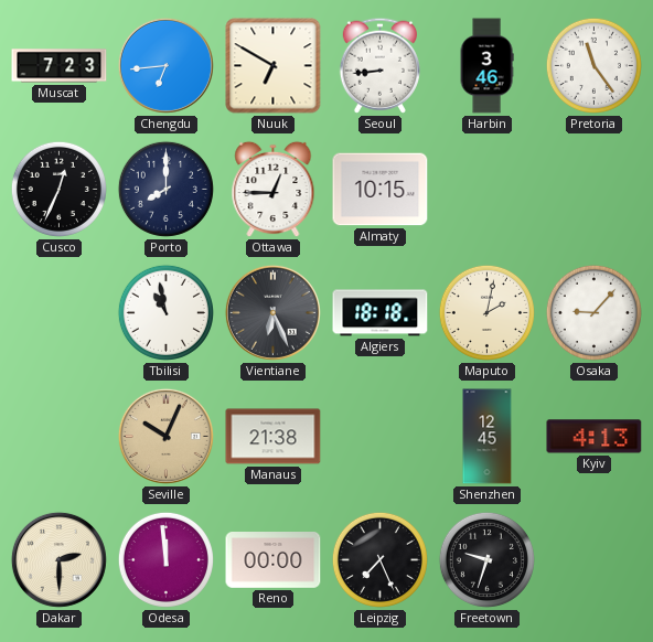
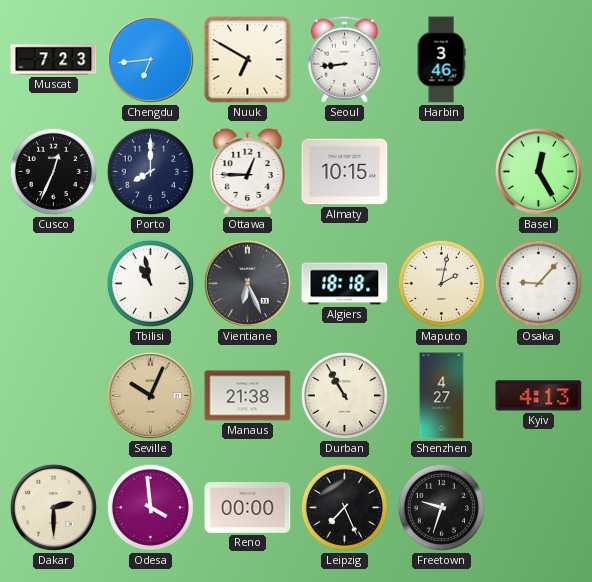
Pretoria: 11:24 -> none (593, 65)
Basel: none -> 12:25 (538, 171)
Durban: none -> 10:55 (344, 395)
Shenzhen: 12:45 -> 4:27 (442, 396)
Odesa: 11:59 -> 3:59 (150, 507)
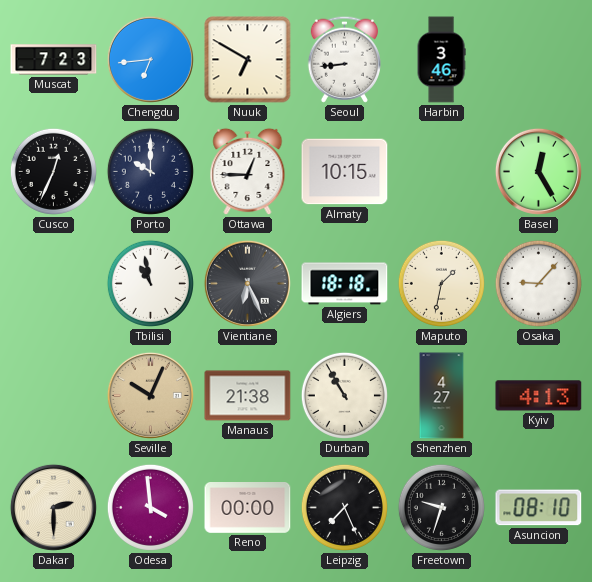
Porto: 8:00 -> 10:00 (150, 171)
Maputo: 2:02 -> 1:32 (441, 283)
Asuncion: none -> 08:10 (539, 508)
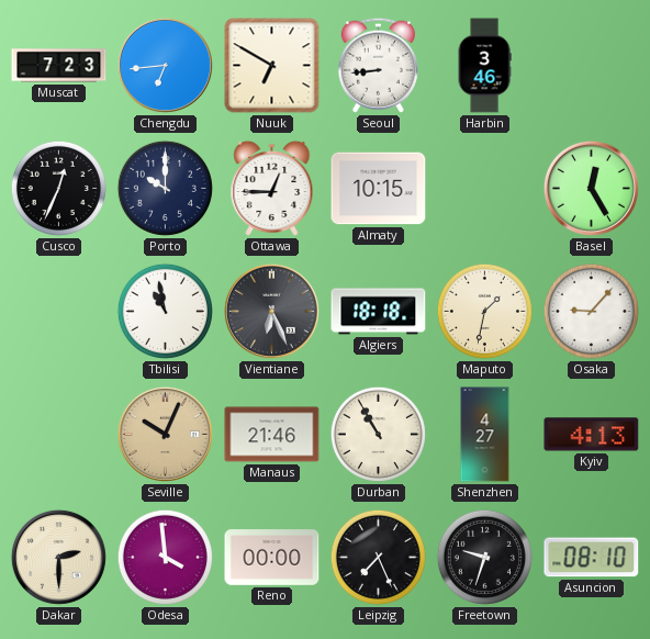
Manaus: 21:38 -> 21:46 (272, 435)
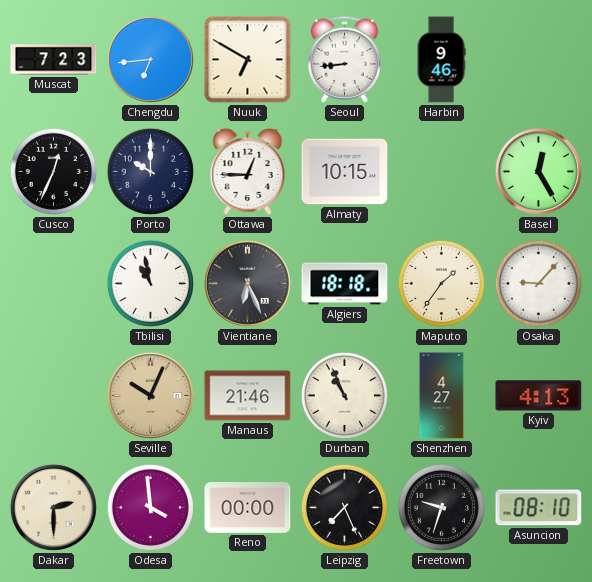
Harbin: 3:46 -> 9:46 (441, 60)
Maputo: 1:32 -> 1:36 (441, 283)
Durban: 10:55 -> 10:56 (344, 395)
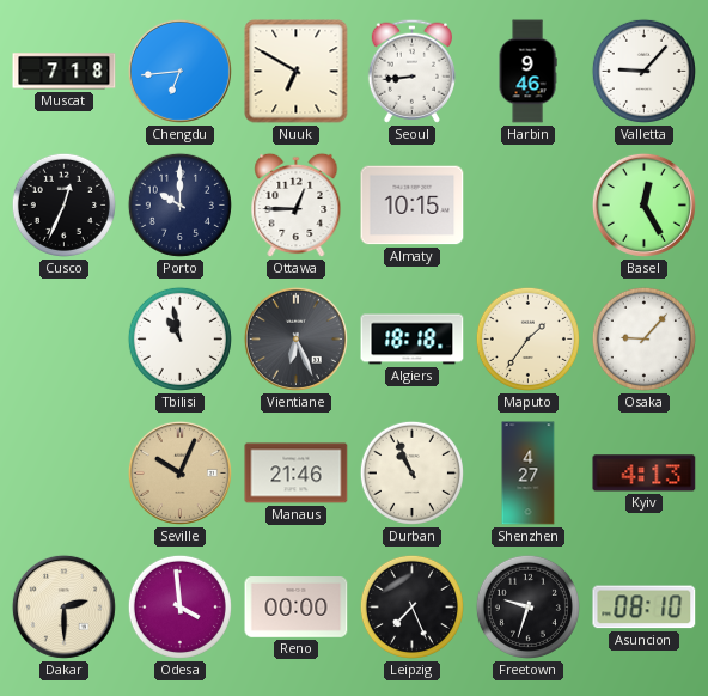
Muscat: 7:23 -> 7:18 (65, 72)
Valletta: none -> 9:07 (643, 71)
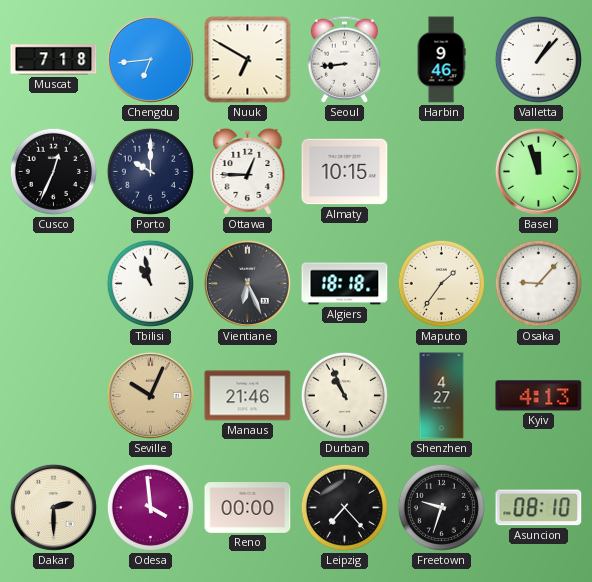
Valletta: 9:07 -> 1:07 (538, 59)
Basel: 12:25 -> 11:57 (538, 171)
Leipzig: 7:26 -> 7:23 (344, 507)
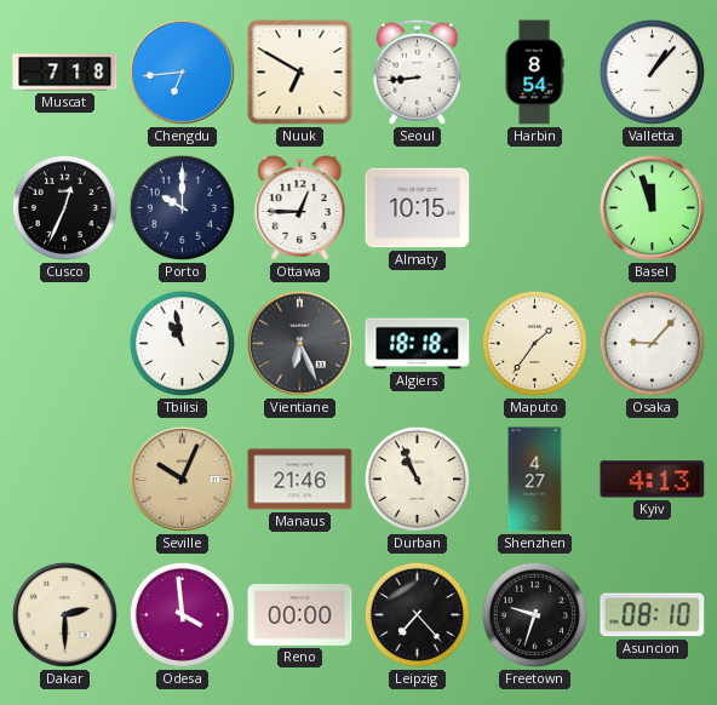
Harbin: 9:46 -> 8:54 (534, 73)
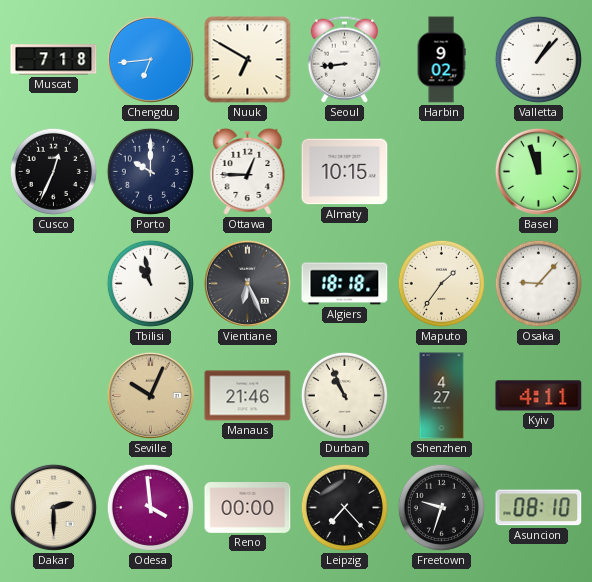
Harbin: 8:54 -> 9:02 (441, 60)
Kyiv: 4:13 -> 4:11 (539, 396)
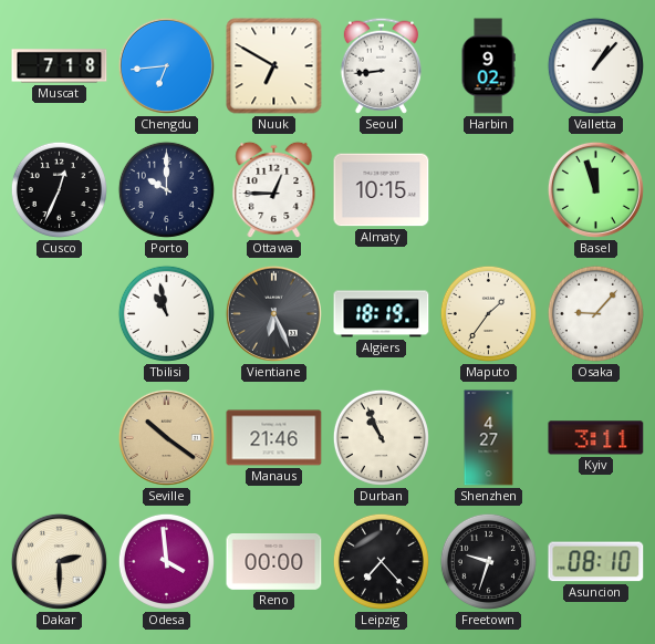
Algiers: 18:18 -> 18:19 (382, 314)
Seville: 10:04 -> 10:21 (166, 437)
Kyiv: 4:11 -> 3:11 (596, 438)
